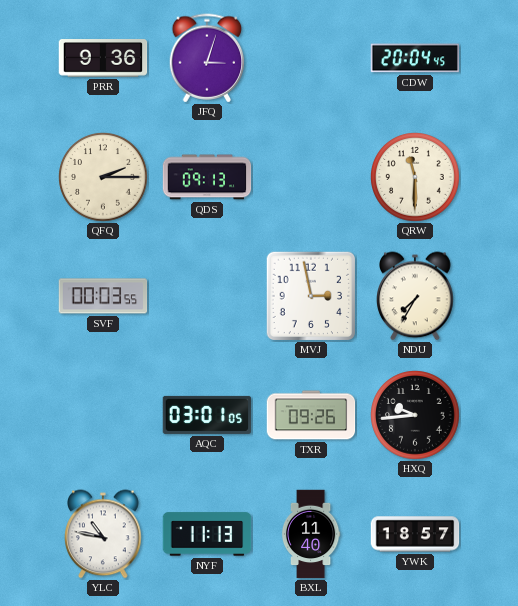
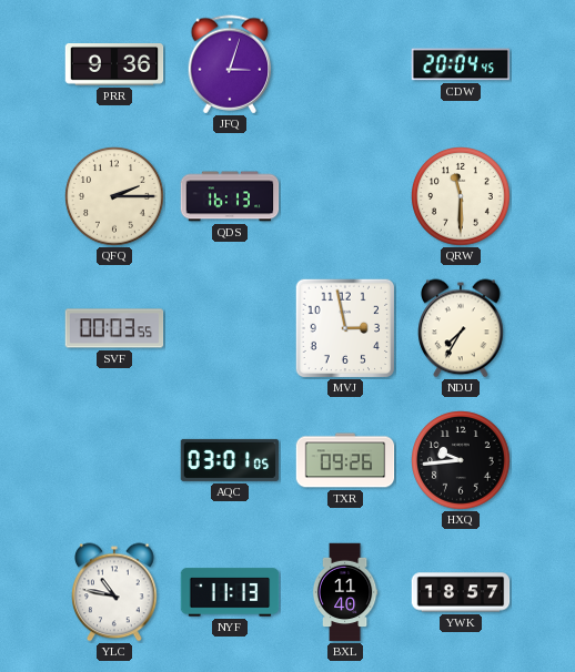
QDS: 09:13 -> 16:13 (230, 196)
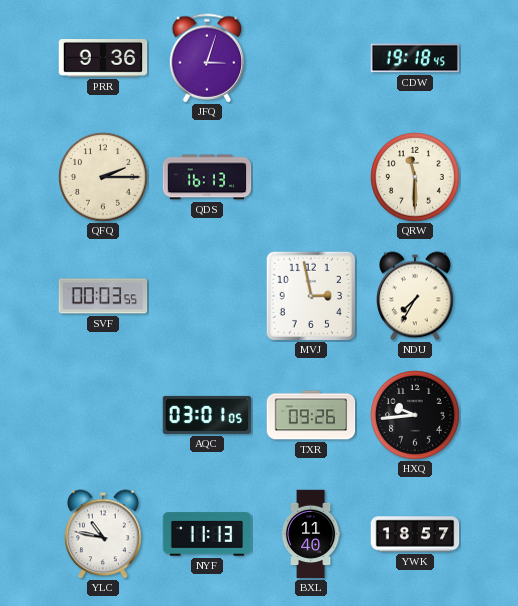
CDW: 20:04 -> 19:18 (415, 58)
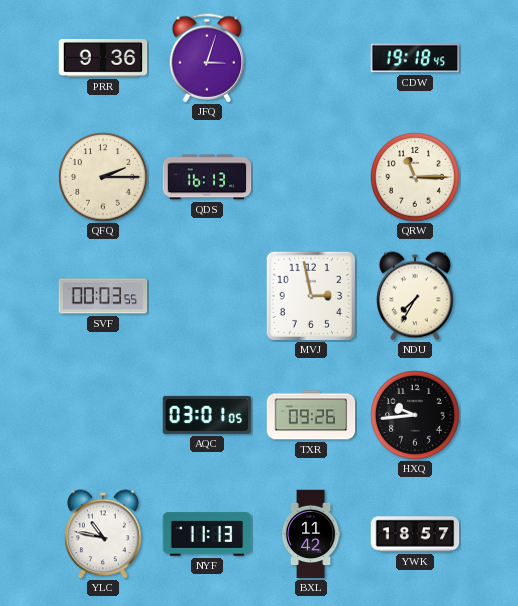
QRW: 11:30 -> 11:15 (416, 178)
BXL: 11:40 -> 11:42 (311, 534)
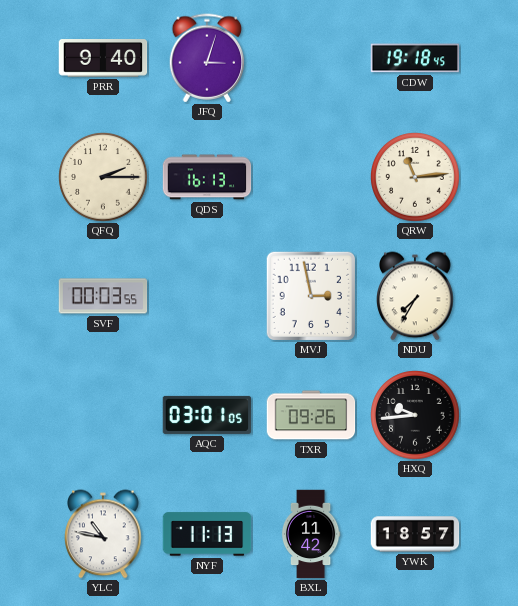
PRR: 9:36 -> 9:40 (103, 59)
QRW: 11:15 -> 11:14 (416, 178)
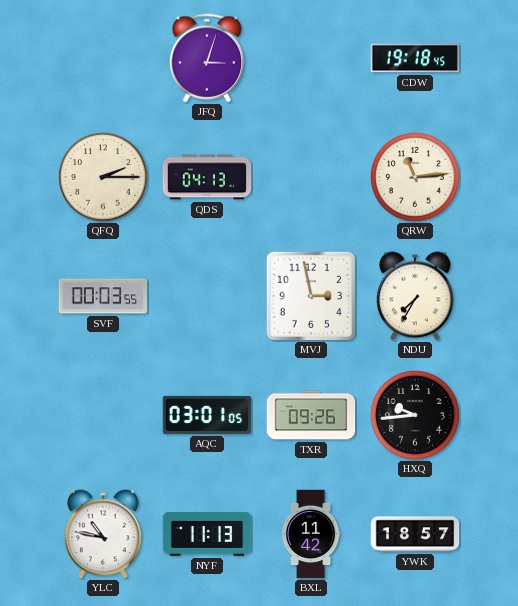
PRR: 9:40 -> none (103, 59)
QDS: 16:13 -> 04:13 (207, 177)
